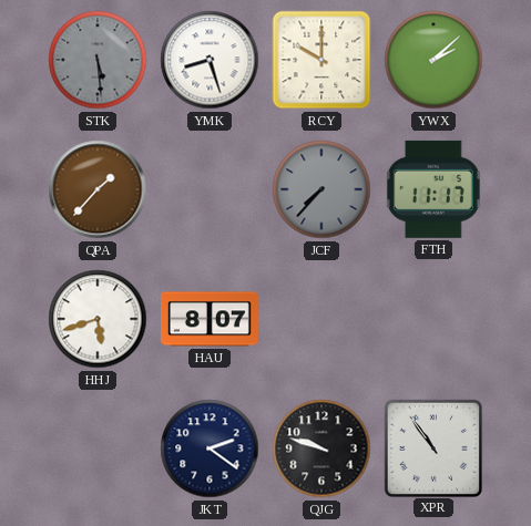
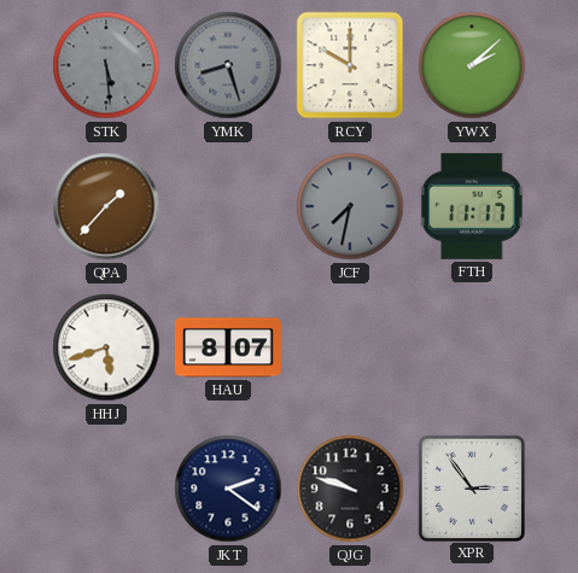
YMK dial: white -> grey (228, 65)
JCF: 7:37 -> 7:32 (350, 206)
XPR: 10:54 -> 2:54 (471, 487)
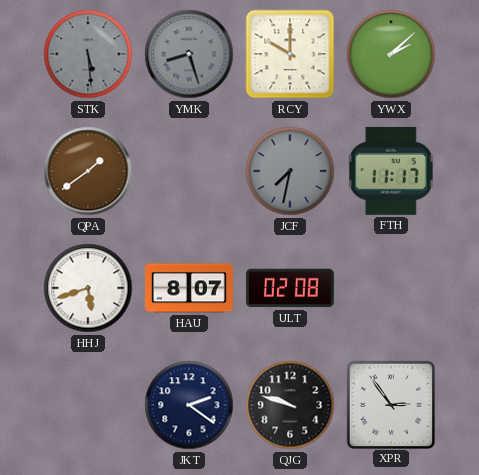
QPA: 1:37 -> 1:39 (88, 171)
ULT: none -> 02:08 (290, 288)
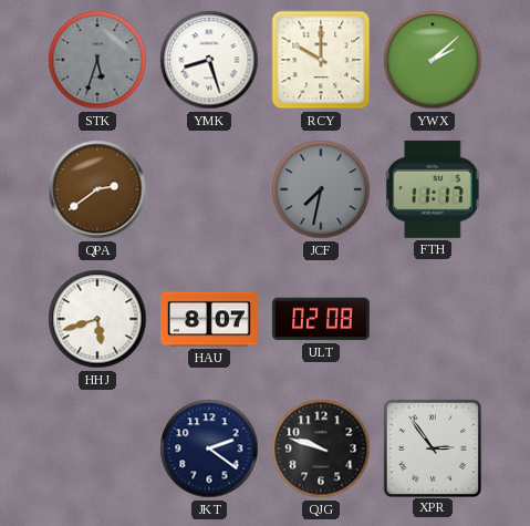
STK: 5:29 -> 5:33 (97, 60)
YMK dial: grey -> white (209, 60)
QPA: 1:39 -> 2:39 (97, 189)
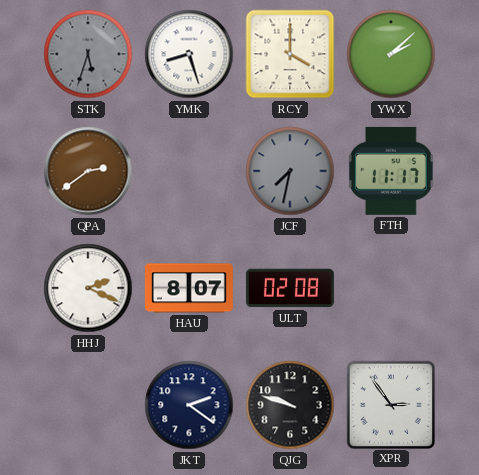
RCY: 10:00 -> 4:00 (290, 54)
HHJ: 5:42 -> 2:19 (88, 288)
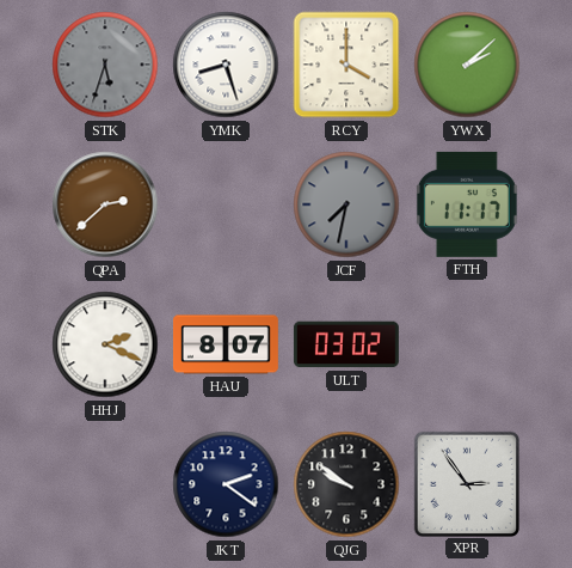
QPA: 2:39 -> 2:38 (105, 204)
ULT: 02:08 -> 03:02 (346, 344)
QJG: 9:48 -> 9:51 (346, 484)
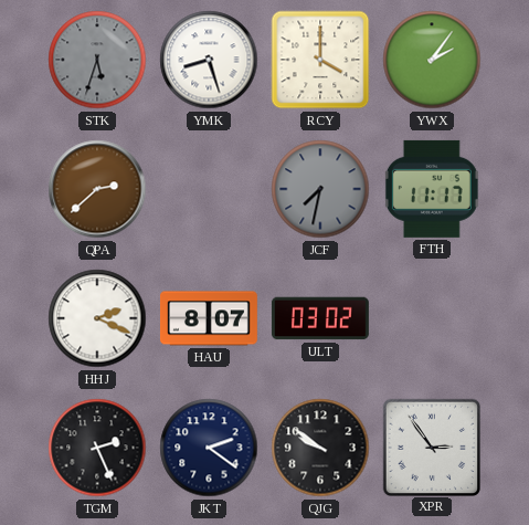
YWX: 2:08 -> 2:06 (432, 60)
TGM: none -> 2:26 (97, 448)
